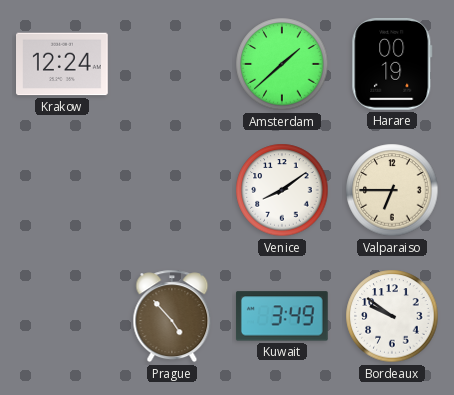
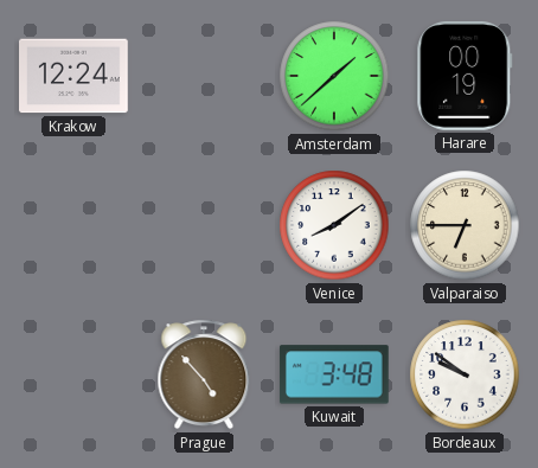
Kuwait: 3:49 -> 3:48 (334, 374)
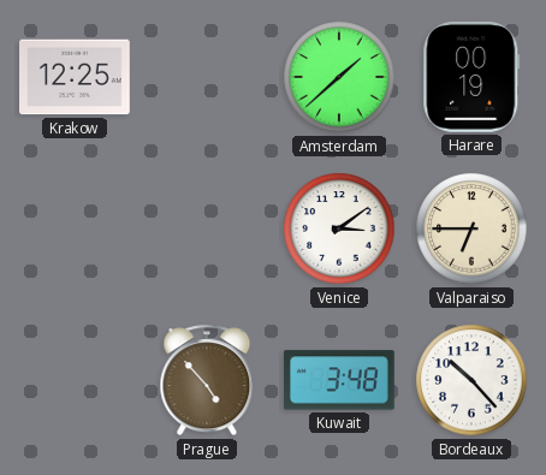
Krakow: 12:24 -> 12:25 (76, 77)
Venice: 8:09 -> 3:09 (339, 228)
Bordeaux: 9:51 -> 10:23 (471, 380)
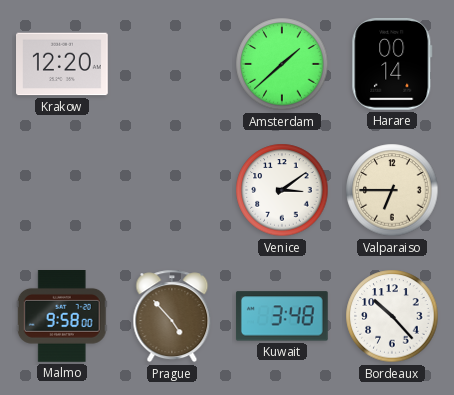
Krakow: 12:25 -> 12:20 (63, 64)
Harare: 00:19 -> 00:14 (392, 64)
Malmo: none -> 9:58 (62, 317)
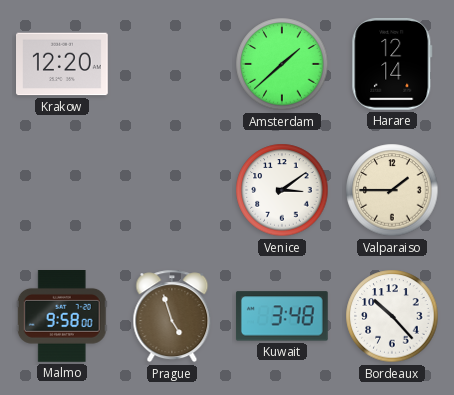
Harare: 00:14 -> 12:14 (392, 64)
Valparaiso: 6:45 -> 1:45 (392, 190)
Prague: 4:53 -> 4:57 (172, 316)
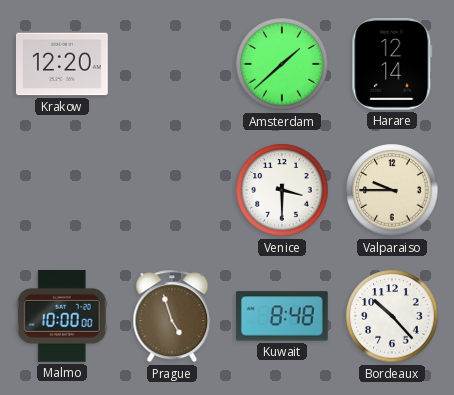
Venice: 3:09 -> 3:30 (282, 190)
Valparaiso: 1:45 -> 9:45 (392, 190)
Malmo: 9:58 -> 10:00 (62, 317)
Kuwait: 3:48 -> 8:48 (282, 316)
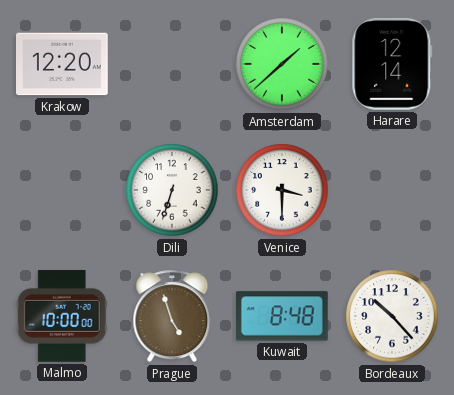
Dili: none -> 6:33 (172, 190)
Valparaiso: 9:45 -> none (392, 190)
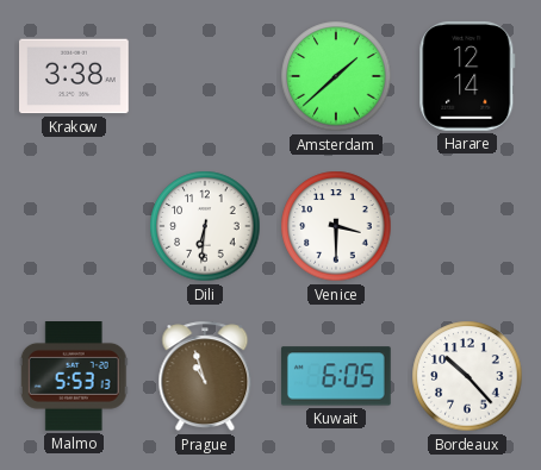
Krakow: 12:20 -> 3:38 (75, 76)
Dili: 6:33 -> 6:31 (205, 226)
Malmo: 10:00 -> 5:53 (74, 377)
Prague: 4:57 -> 10:57 (205, 376)
Kuwait: 8:48 -> 6:05 (336, 376)
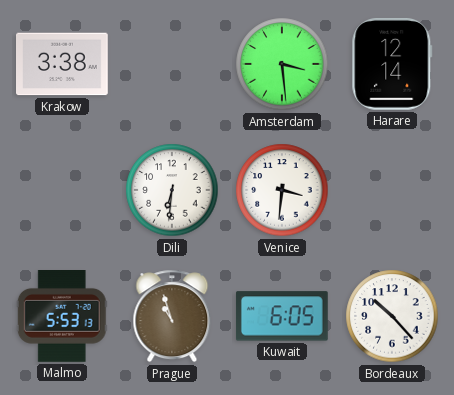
Amsterdam: 1:38 -> 3:29 (282, 64)
Venice: 3:30 -> 3:31 (282, 190)
